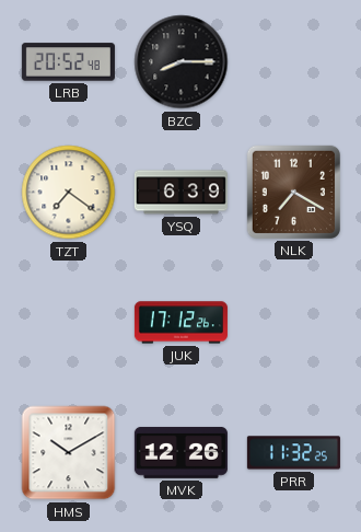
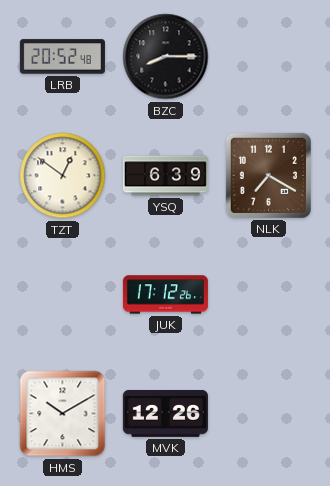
TZT: 7:21 -> 12:51 (63, 176)
PRR: 11:32 -> none (293, 453)
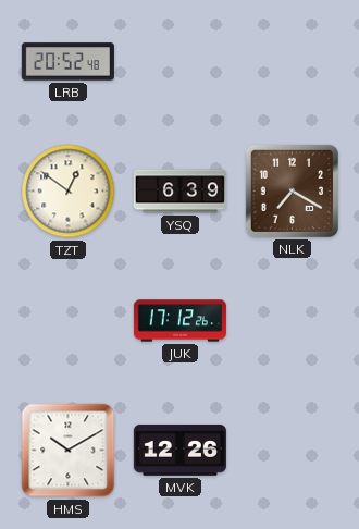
BZC: 8:15 -> none (166, 57)
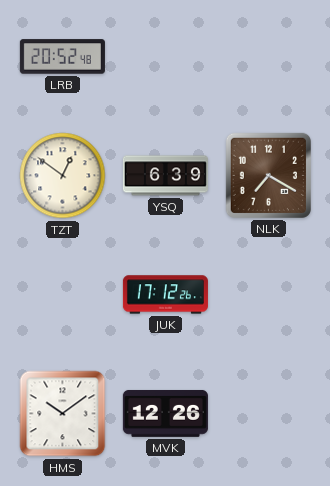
HMS: 10:10 -> 10:09 (63, 414)
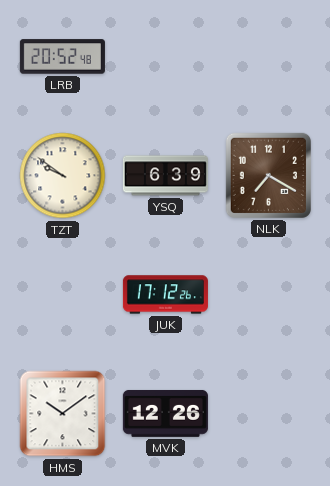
TZT: 12:51 -> 9:51 (63, 176)
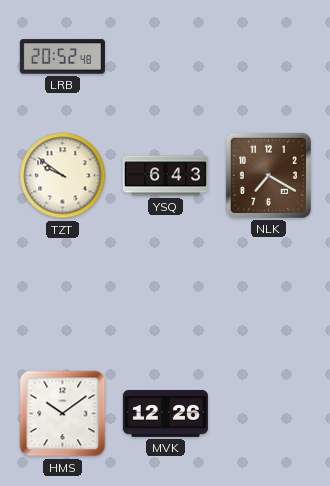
YSQ: 6:39 -> 6:43 (165, 176)
JUK: 17:12 -> none (165, 295)
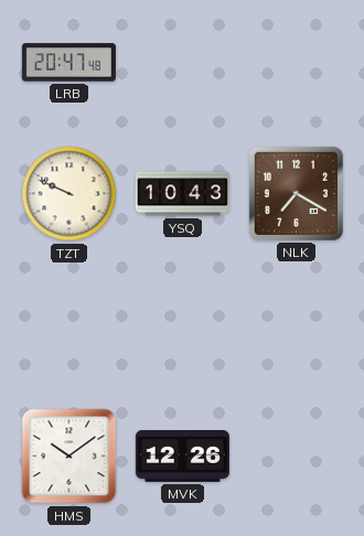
LRB: 20:52 -> 20:47 (68, 63)
TZT: 9:51 -> 9:49 (69, 194)
YSQ: 6:43 -> 10:43 (182, 194)
